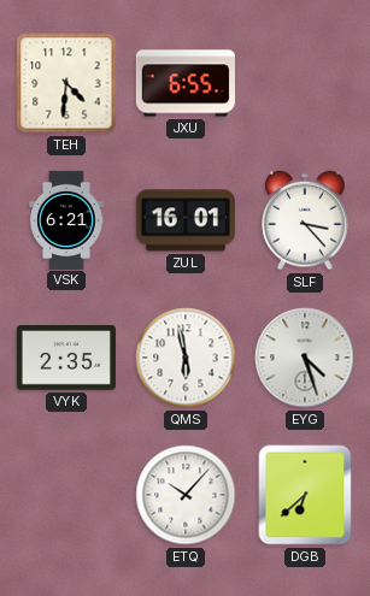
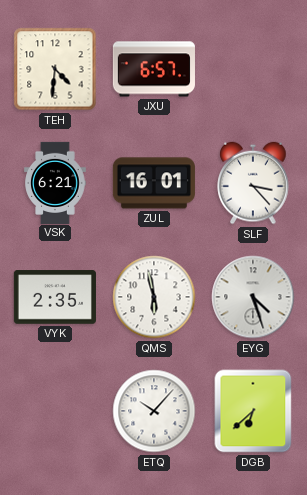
JXU: 6:55 -> 6:57 (154, 69)
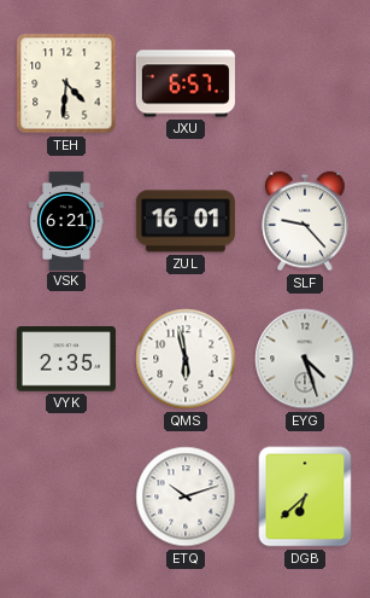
SLF: 3:23 -> 9:23 (305, 221)
ETQ: 10:07 -> 10:12 (186, 497)
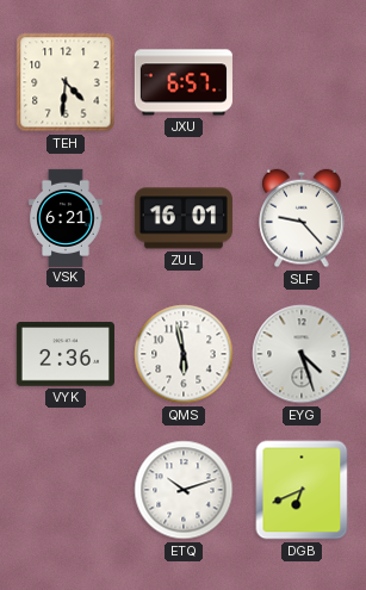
VYK: 2:35 -> 2:36 (66, 354)
DGB: 6:38 -> 6:41 (302, 490)
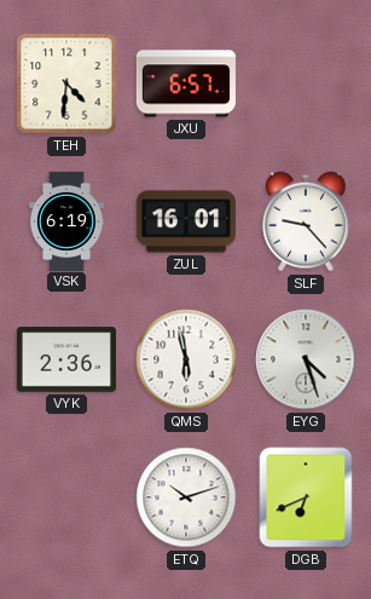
VSK: 6:21 -> 6:19 (66, 220)
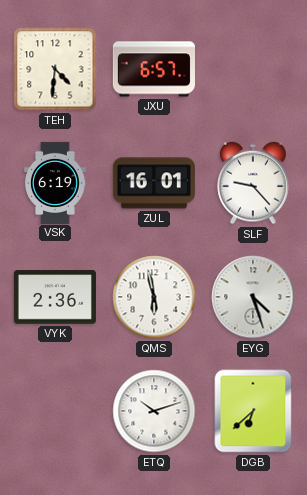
DGB: 6:41 -> 6:38 (253, 411)
